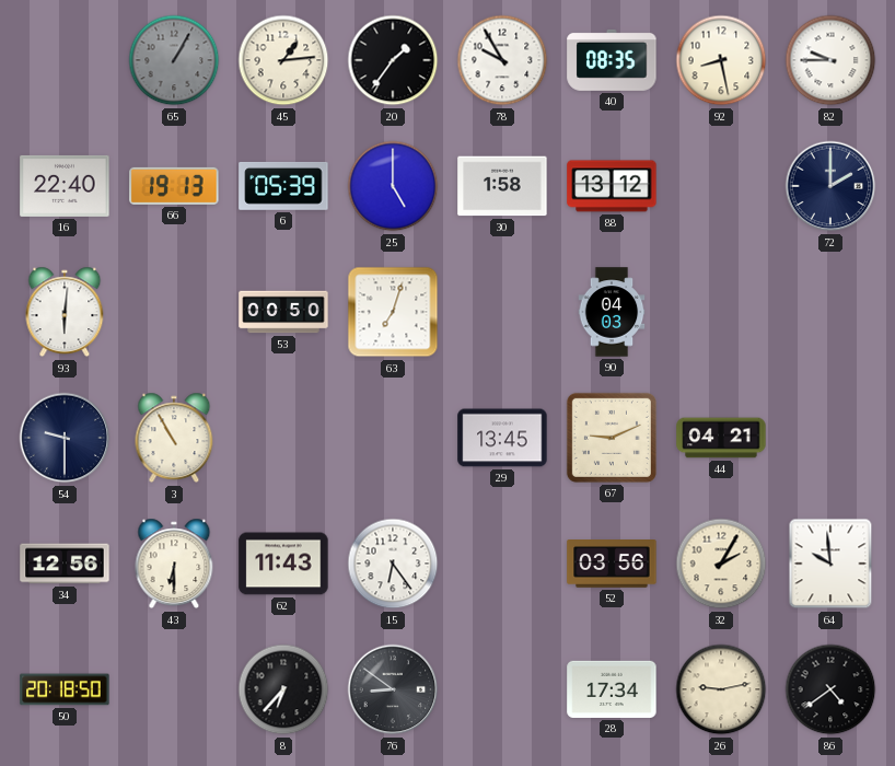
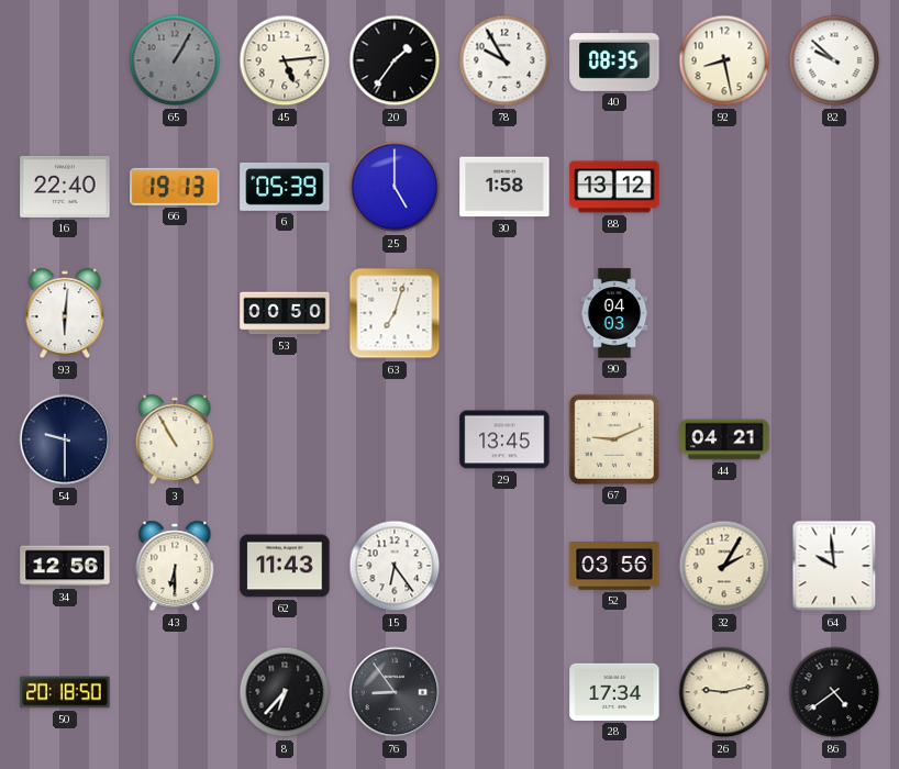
45: 1:14 -> 5:14 (285, 60)
82: 9:45 -> 9:52 (834, 60)
72: 2:00 -> none (830, 186)
76: 8:51 -> 8:54 (395, 692)
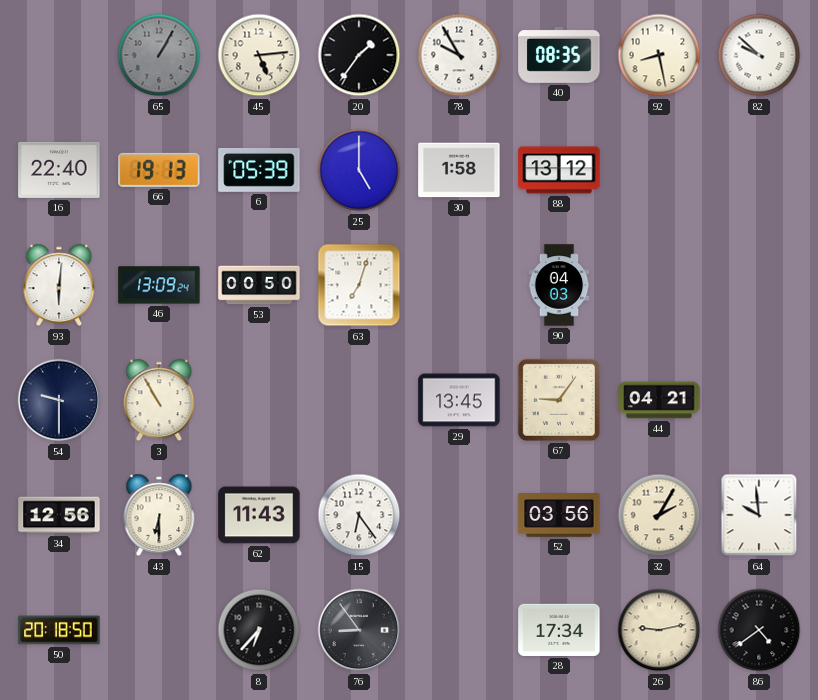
46: none -> 13:09 (159, 285)
67: 9:11 -> 9:06 (559, 400)
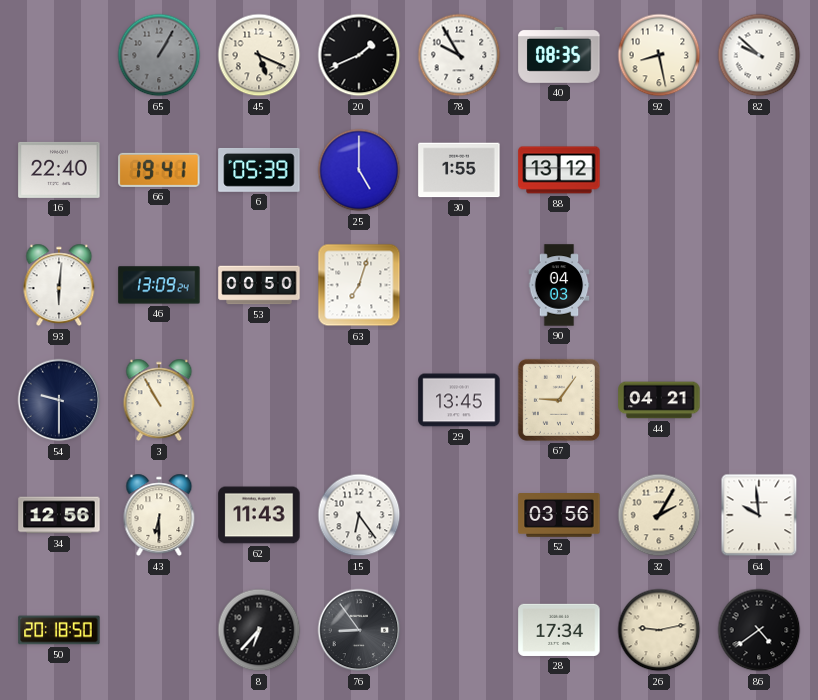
45: 5:14 -> 5:19 (259, 55)
20: 1:36 -> 1:41 (359, 55)
66: 19:13 -> 19:41 (159, 170)
30: 1:58 -> 1:55 (459, 170)
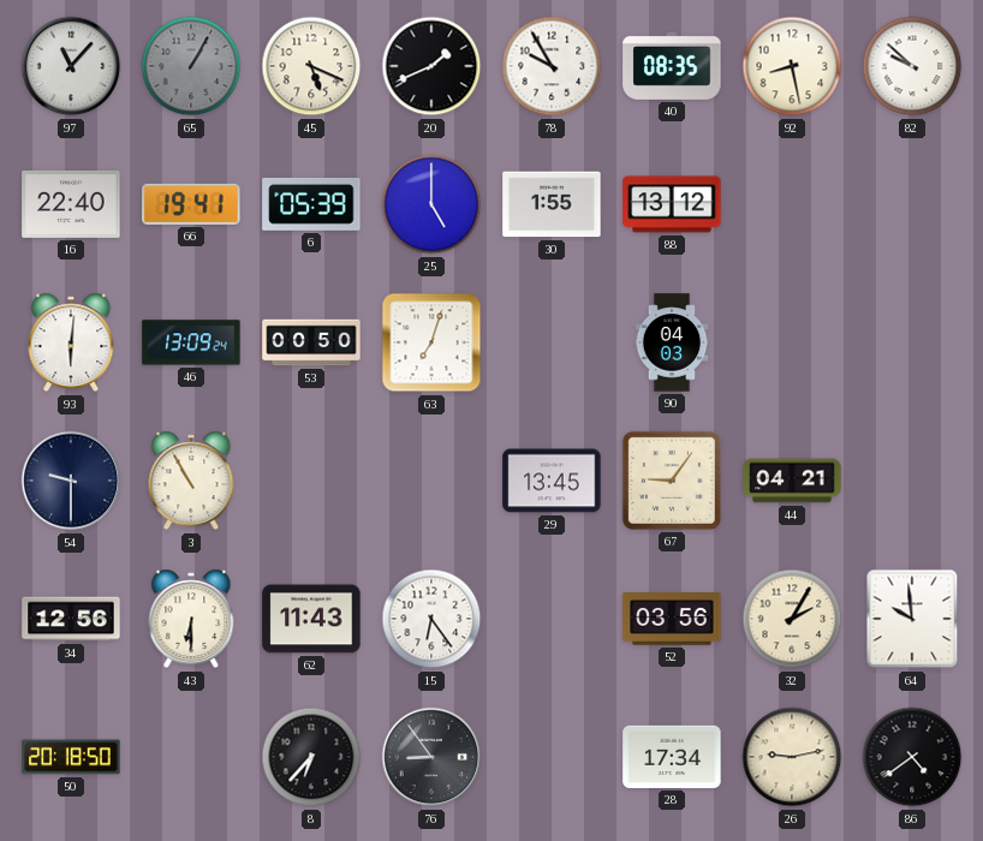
97: none -> 11:07 (71, 66)
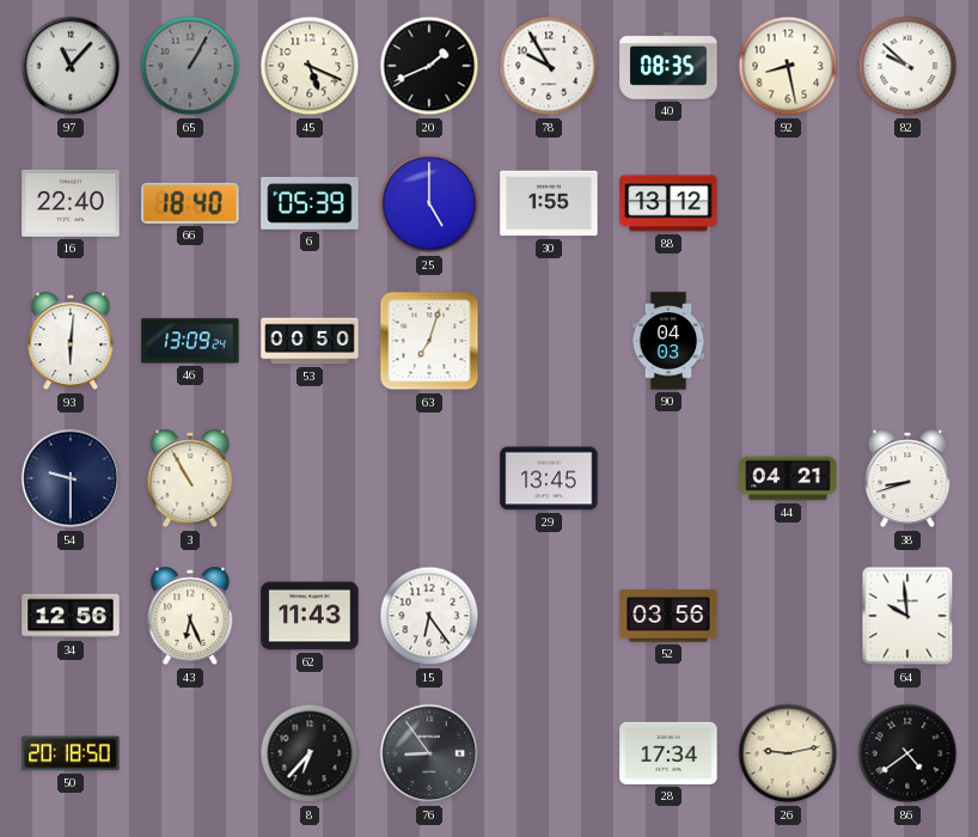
66: 19:41 -> 18:40 (190, 203)
67: 9:06 -> none (672, 481)
38: none -> 8:42 (907, 478)
43: 6:30 -> 6:26 (190, 616)
32: 2:05 -> none (792, 619)
